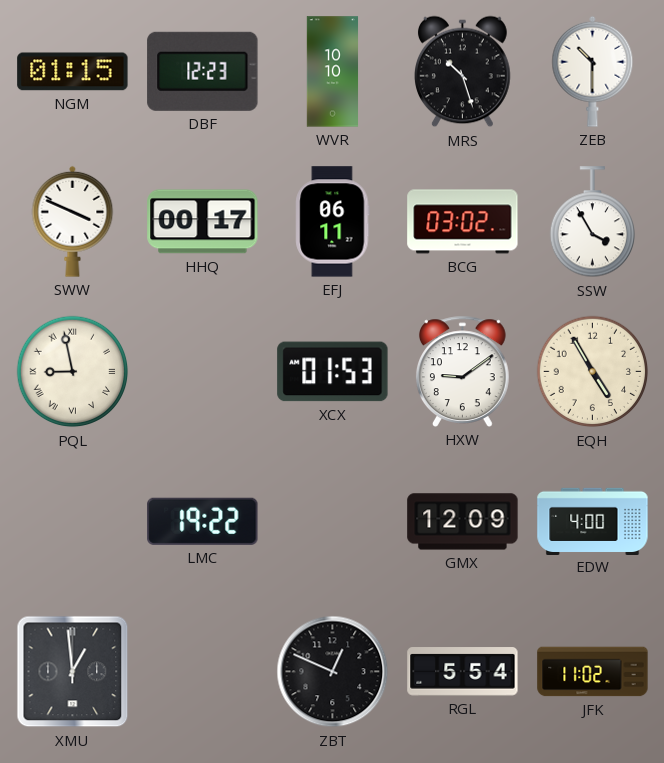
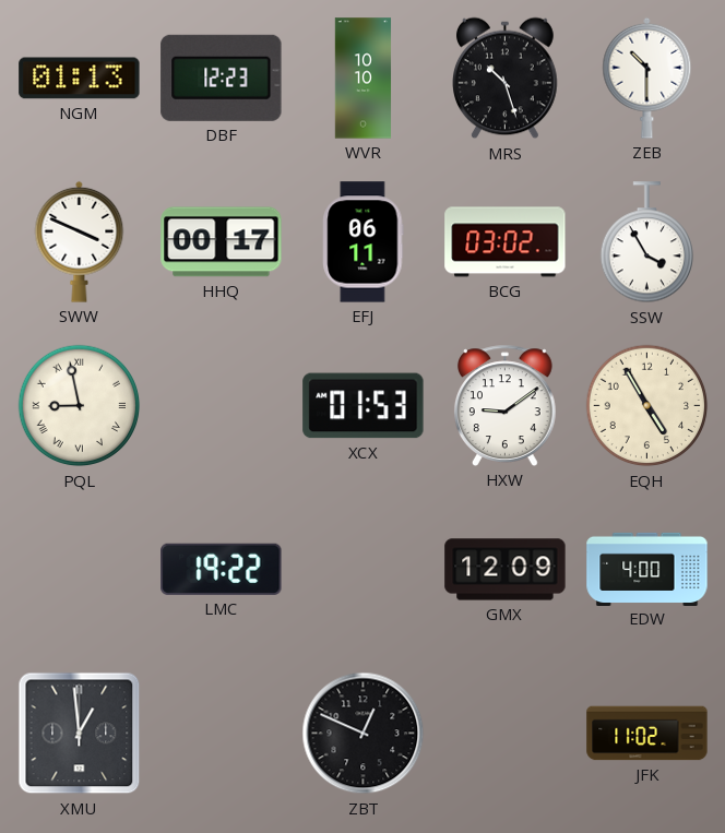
NGM: 01:15 -> 01:13 (80, 79)
RGL: 5:54 -> none (463, 672)
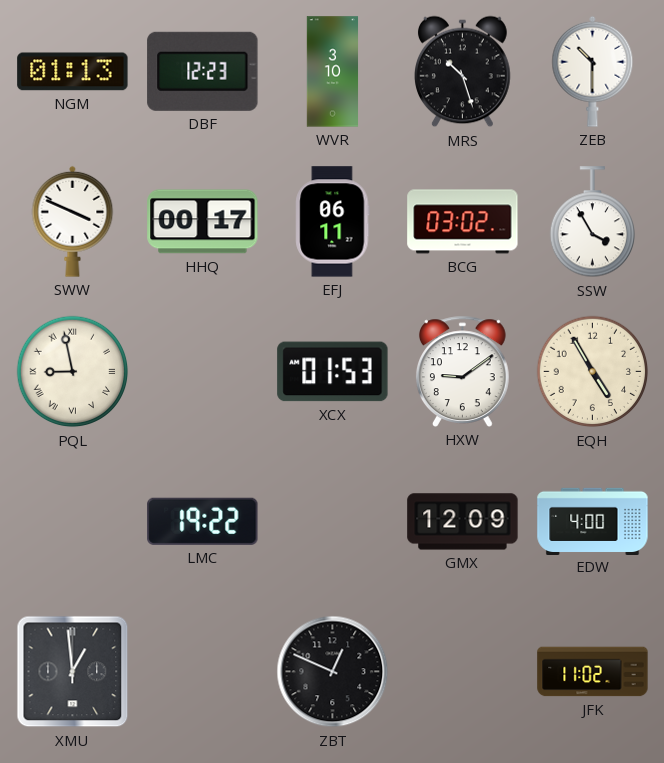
WVR: 10:10 -> 3:10 (333, 72)
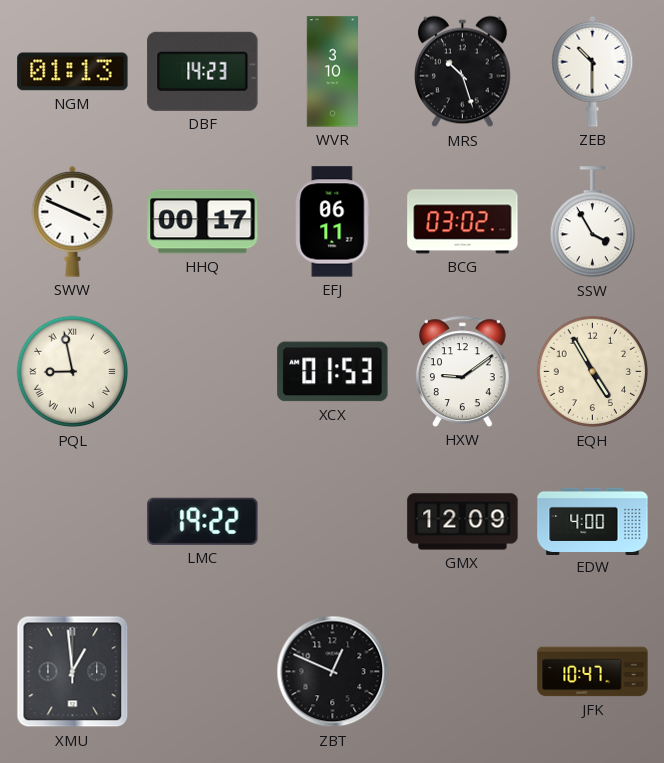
DBF: 12:23 -> 14:23 (203, 71)
JFK: 11:02 -> 10:47 (593, 672)
